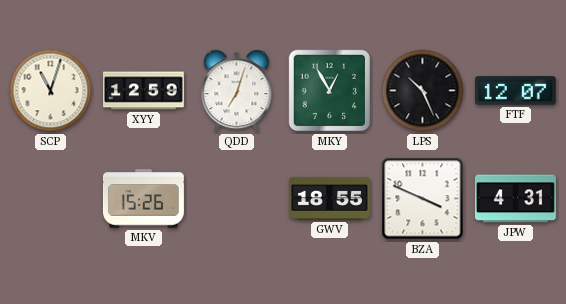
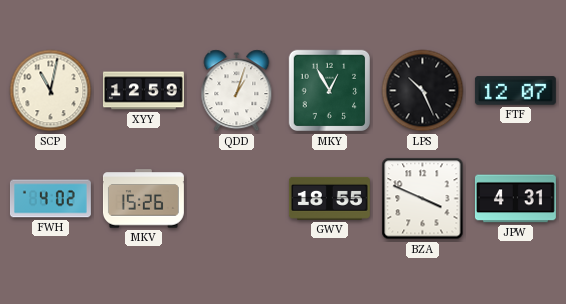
SCP: 11:03 -> 11:02 (51, 91)
QDD: 7:03 -> 1:03 (237, 91)
FWH: none -> 4:02 (50, 199)
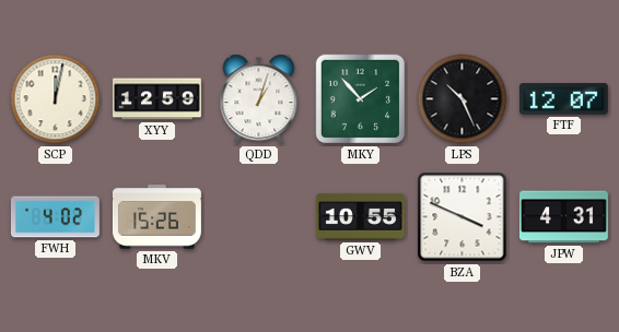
SCP: 11:02 -> 12:02 (56, 99)
MKY: 12:55 -> 1:53 (361, 99)
GWV: 18:55 -> 10:55 (360, 216)
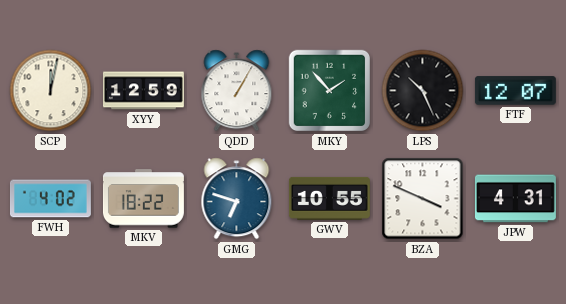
QDD: 1:03 -> 1:05 (237, 91)
MKV: 15:26 -> 18:22 (143, 199)
GMG: none -> 6:48 (237, 199)
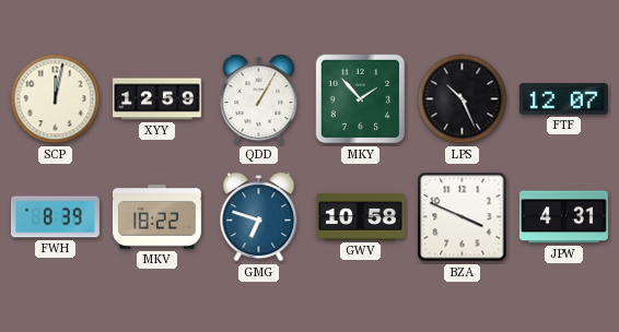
FWH: 4:02 -> 8:39 (55, 217)
GWV: 10:55 -> 10:58 (360, 216)
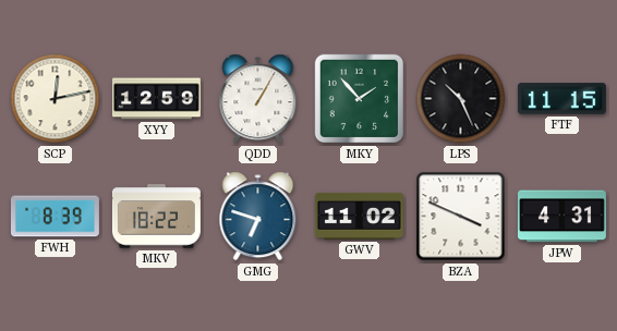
SCP: 12:02 -> 12:13 (56, 99)
FTF: 12:07 -> 11:15 (561, 99)
GWV: 10:58 -> 11:02 (359, 216)
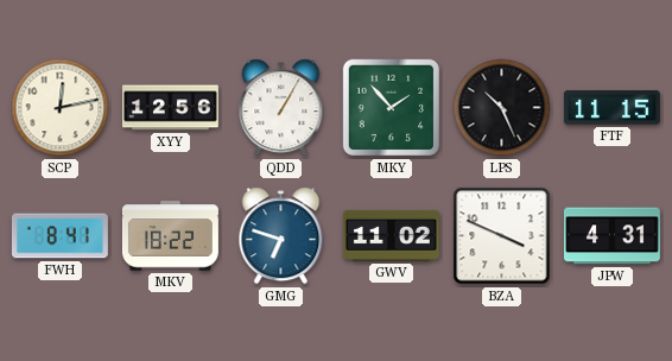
XYY: 12:59 -> 12:56 (170, 108)
FWH: 8:39 -> 8:41 (59, 236)
